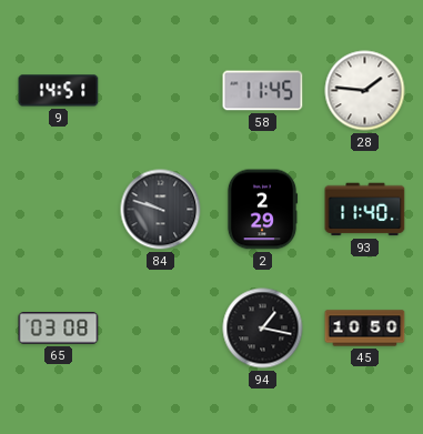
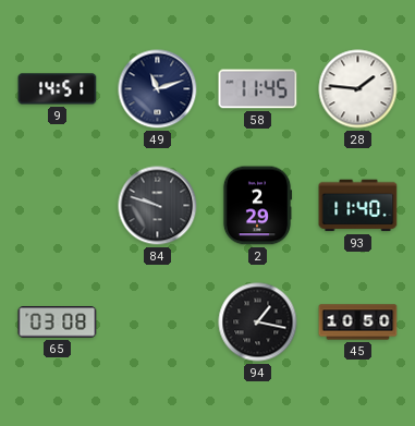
49: none -> 11:12 (158, 89)
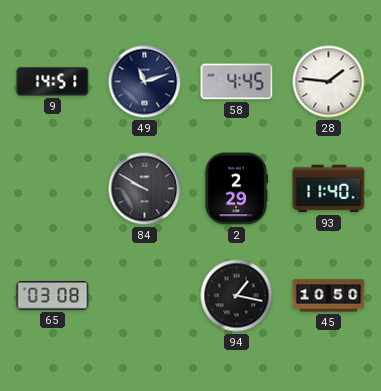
58: 11:45 -> 4:45 (237, 82)
84: 9:48 -> 9:50 (145, 189)
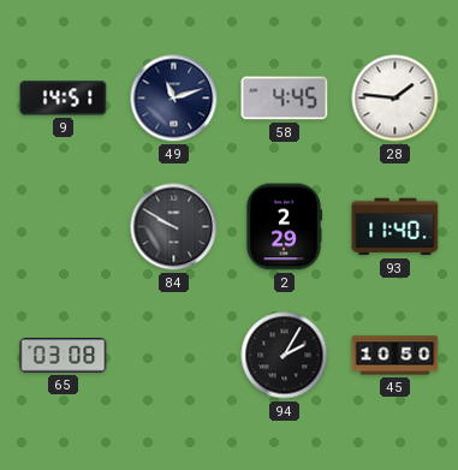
94: 1:17 -> 2:05 (285, 356)
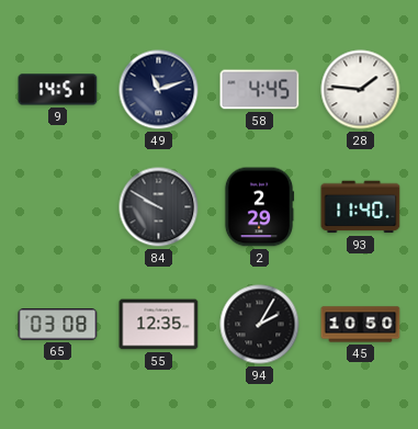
55: none -> 12:35 (159, 325)
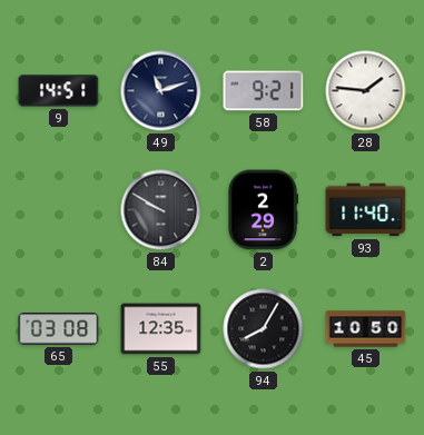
58: 4:45 -> 9:21 (264, 91)
94: 2:05 -> 8:05 (264, 329)
